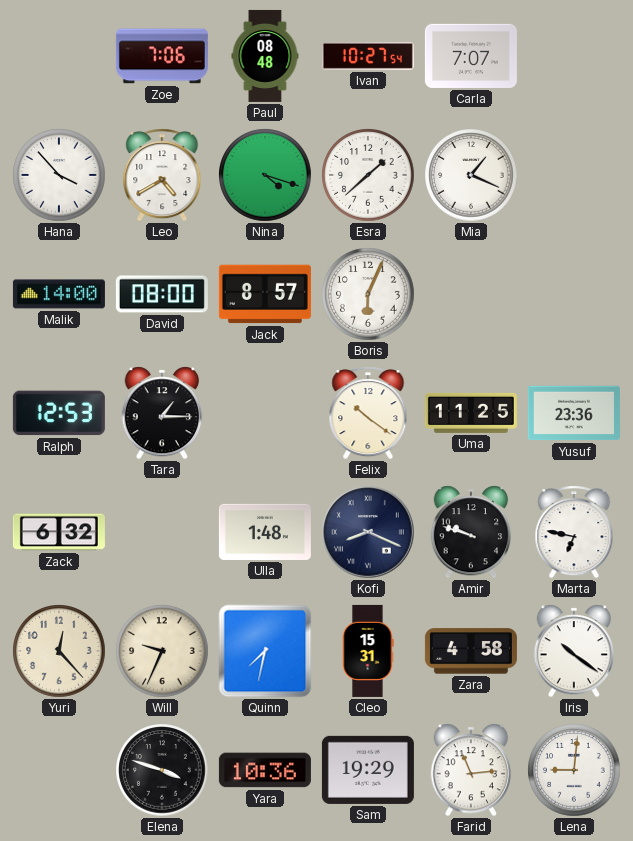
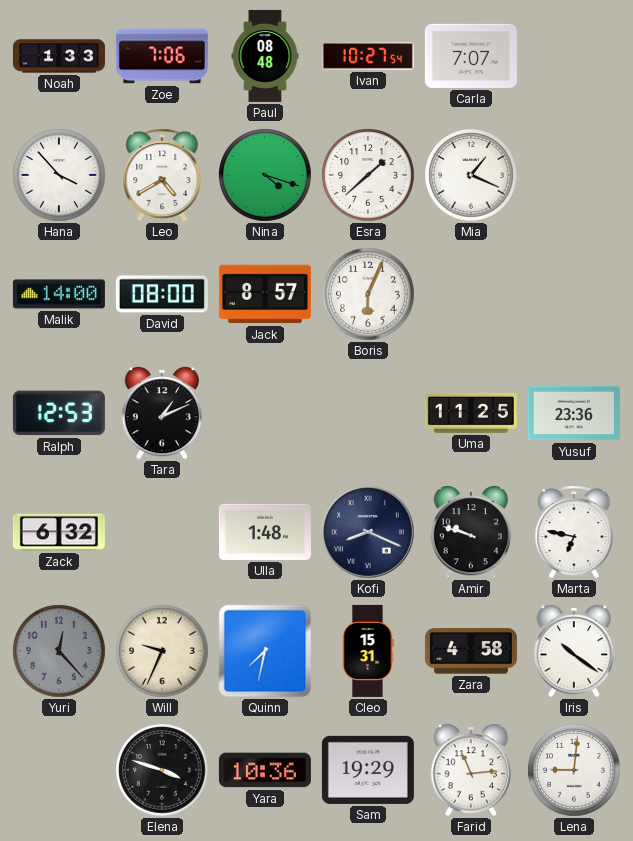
Noah: none -> 1:33 (59, 56)
Tara: 1:15 -> 1:11 (162, 413)
Felix: 10:21 -> none (368, 413)
Yuri dial: cream -> grey (59, 651)
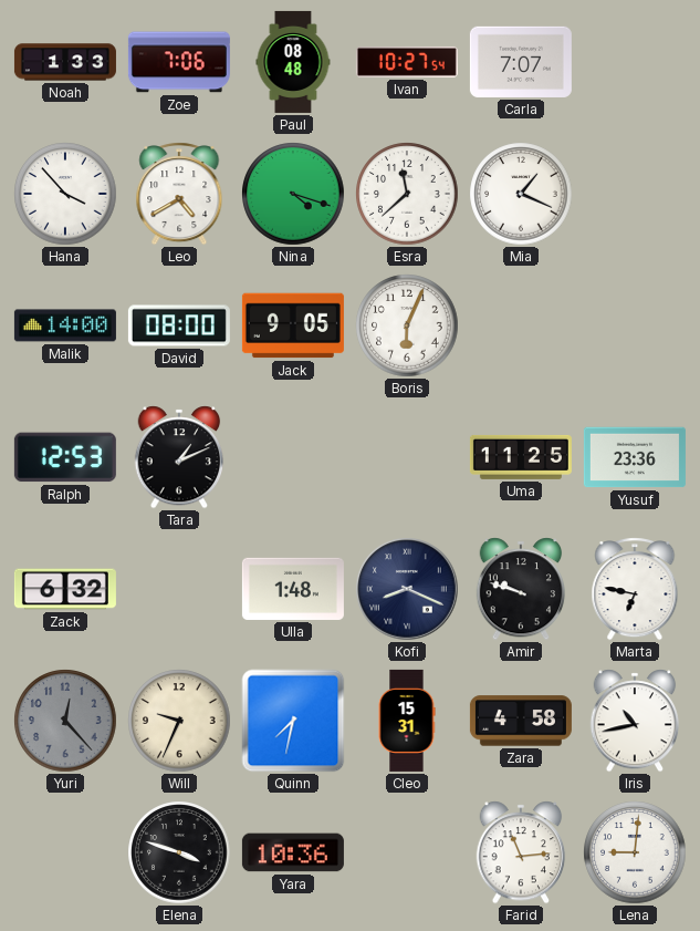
Esra: 1:38 -> 11:38 (407, 194)
Jack: 8:57 -> 9:05 (293, 325)
Iris: 10:21 -> 10:43 (635, 721)
Sam: 19:29 -> none (368, 770)
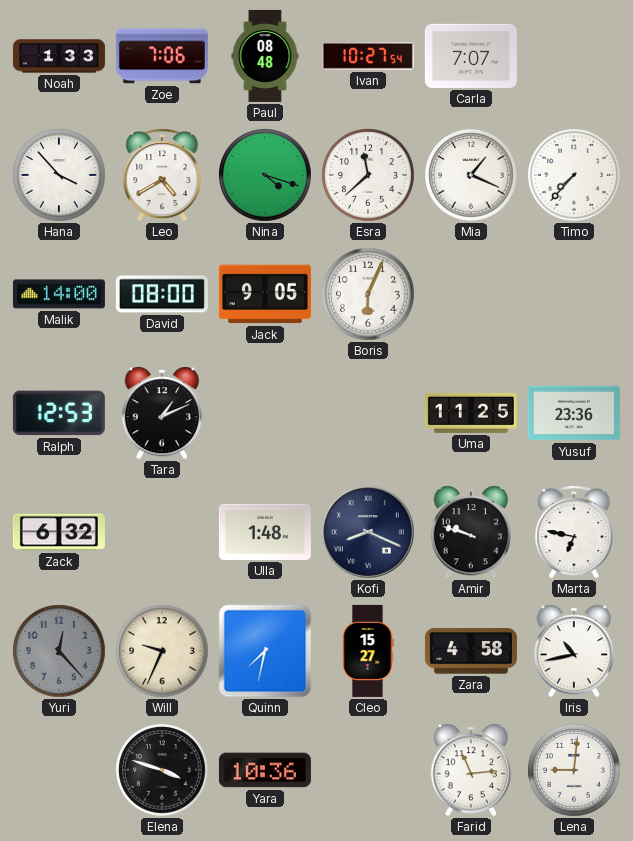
Timo: none -> 7:37 (574, 175)
Cleo: 15:31 -> 15:27 (368, 651)
